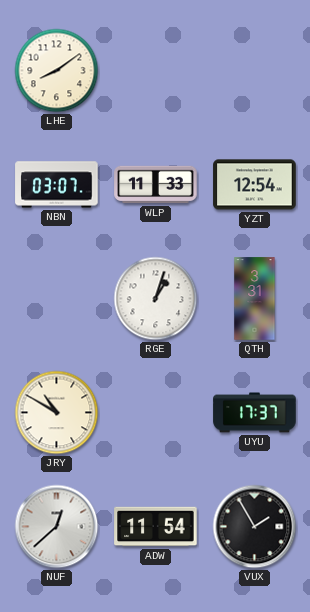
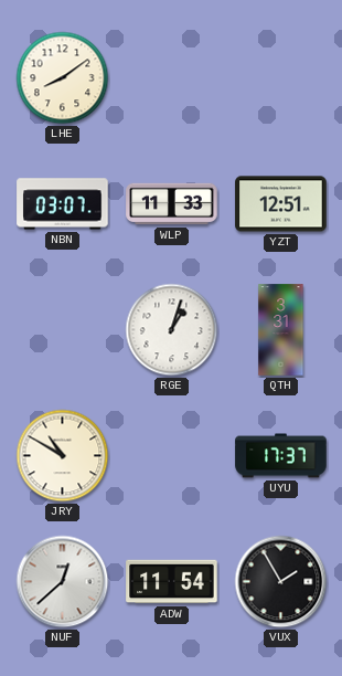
YZT: 12:54 -> 12:51 (281, 204)
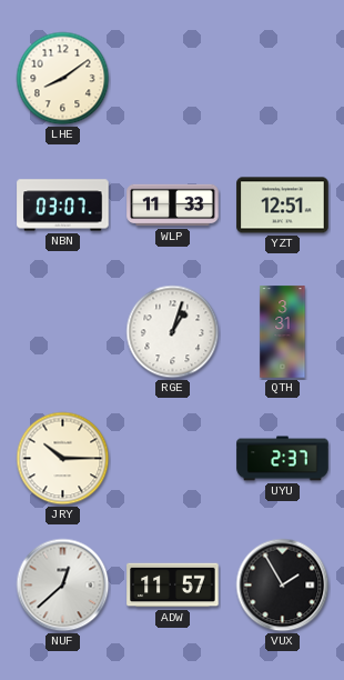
JRY: 10:50 -> 10:15 (63, 459)
UYU: 17:37 -> 2:37 (283, 459)
ADW: 11:54 -> 11:57 (173, 586)
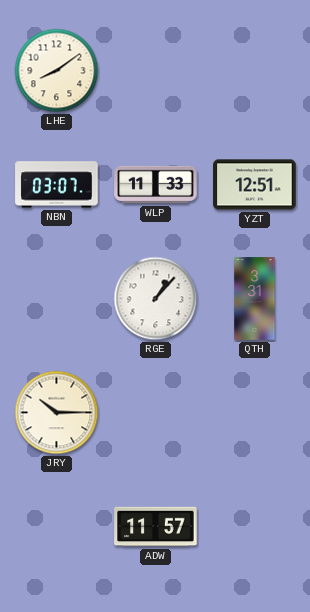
RGE: 1:03 -> 1:07 (156, 299)
UYU: 2:37 -> none (283, 459)
NUF: 12:38 -> none (63, 586)
VUX: 1:55 -> none (283, 586)
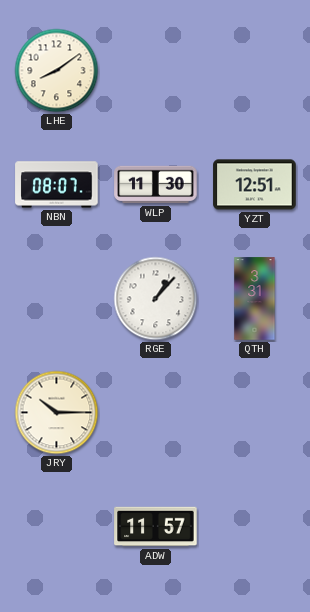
NBN: 03:07 -> 08:07 (57, 185)
WLP: 11:33 -> 11:30 (156, 185)
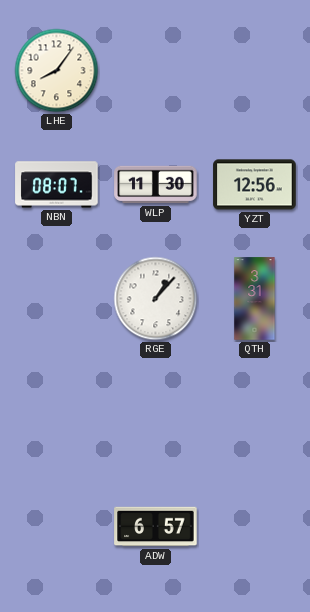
LHE: 8:09 -> 8:06 (57, 71)
YZT: 12:51 -> 12:56 (255, 185)
JRY: 10:15 -> none (57, 413)
ADW: 11:57 -> 6:57 (156, 527)
